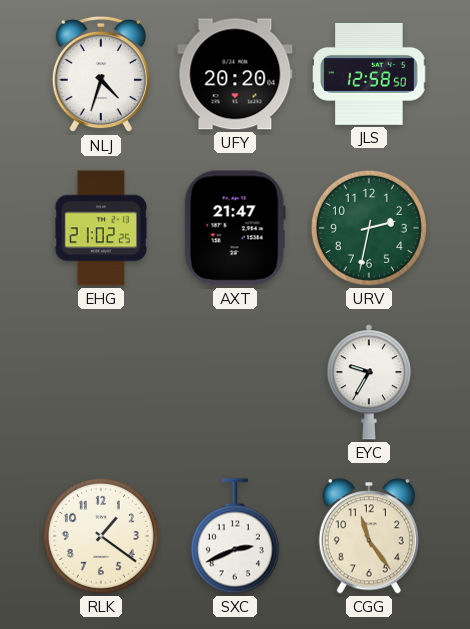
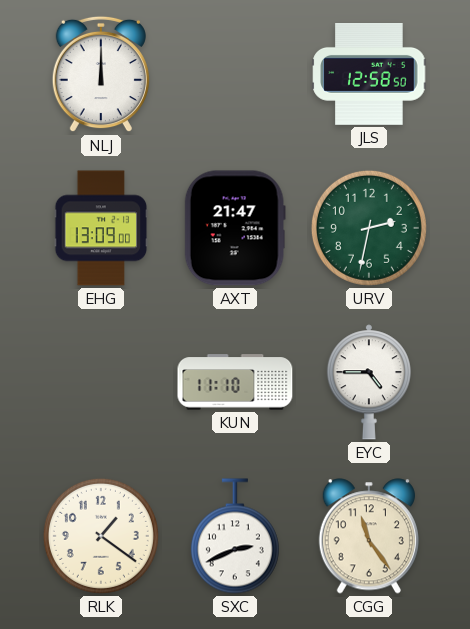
NLJ: 4:33 -> 12:00 (101, 74)
UFY: 20:20 -> none (235, 74)
EHG: 21:02 -> 13:09 (101, 228)
KUN: none -> 11:10 (235, 382)
EYC: 9:35 -> 4:45 (369, 382)
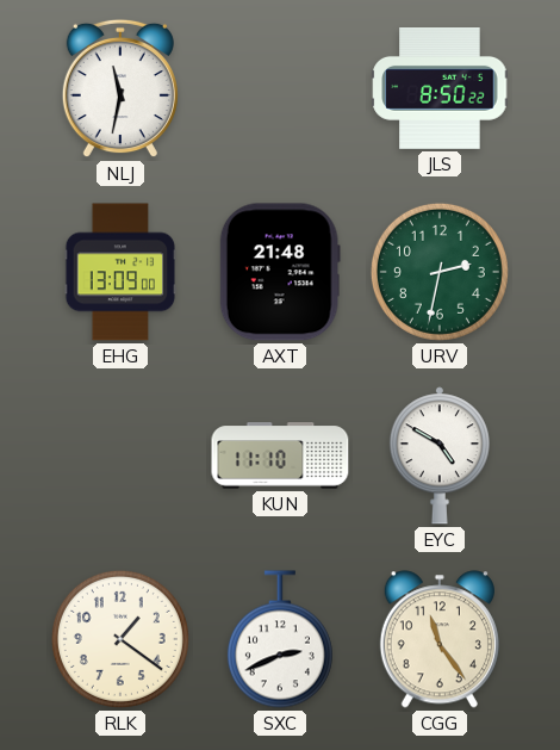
NLJ: 12:00 -> 11:32 (120, 88)
JLS: 12:58 -> 8:50 (440, 89)
AXT: 21:47 -> 21:48 (280, 272)
EYC: 4:45 -> 4:50 (440, 455)
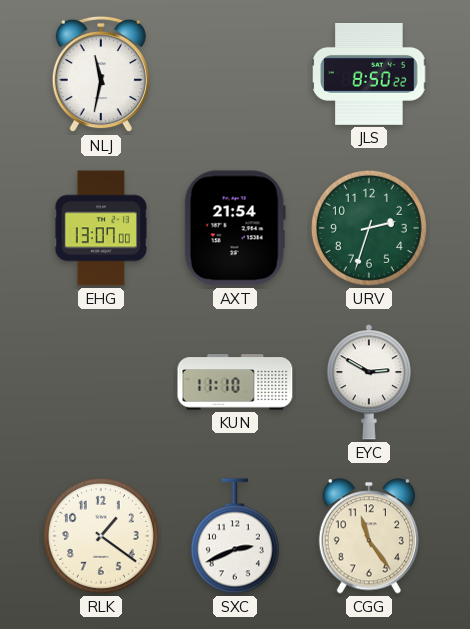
EHG: 13:09 -> 13:07 (101, 228)
AXT: 21:48 -> 21:54 (235, 228)
URV: 2:32 -> 2:33 (369, 228)
EYC: 4:50 -> 2:50 (369, 382)
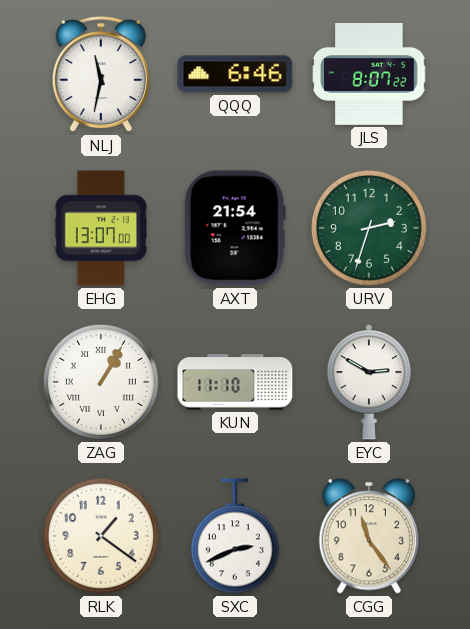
QQQ: none -> 6:46 (235, 74)
JLS: 8:50 -> 8:07 (369, 75)
ZAG: none -> 1:05 (101, 382)
